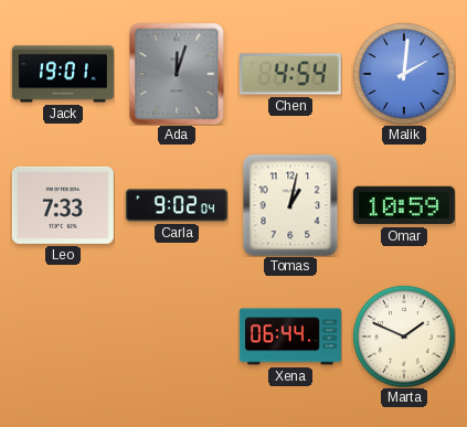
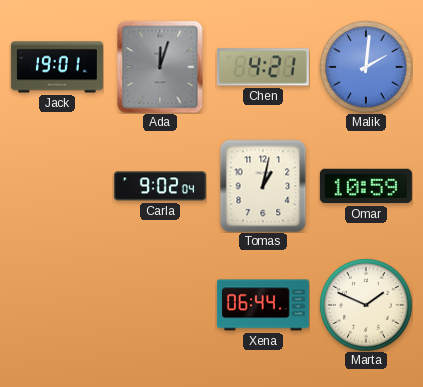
Chen: 4:54 -> 4:21 (263, 67)
Leo: 7:33 -> none (63, 205)
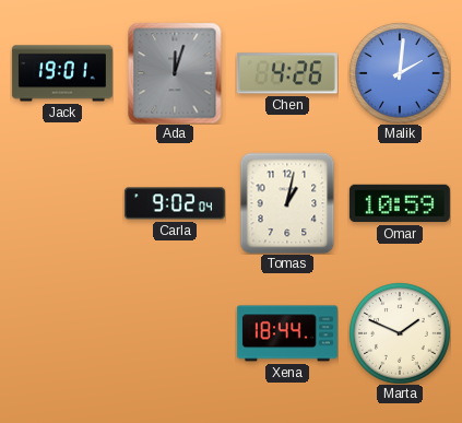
Chen: 4:21 -> 4:26 (287, 73)
Xena: 06:44 -> 18:44 (287, 333)
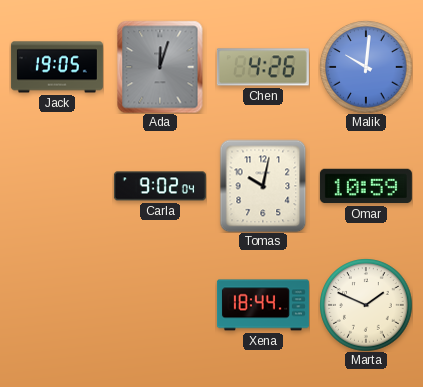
Jack: 19:01 -> 19:05 (57, 67)
Malik: 2:01 -> 10:01 (366, 67)
Tomas: 1:02 -> 10:02 (263, 186)
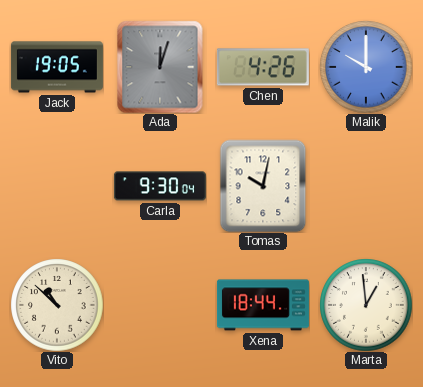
Malik: 10:01 -> 10:00 (366, 67)
Carla: 9:02 -> 9:30 (160, 186)
Omar: 10:59 -> none (366, 186)
Vito: none -> 10:52 (57, 305)
Marta: 1:49 -> 12:59 (366, 305)
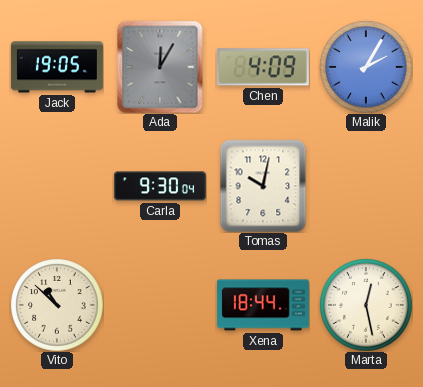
Ada: 12:03 -> 12:05 (160, 67)
Chen: 4:26 -> 4:09 (263, 67)
Malik: 10:00 -> 2:05 (366, 67)
Marta: 12:59 -> 12:28 (366, 305)
